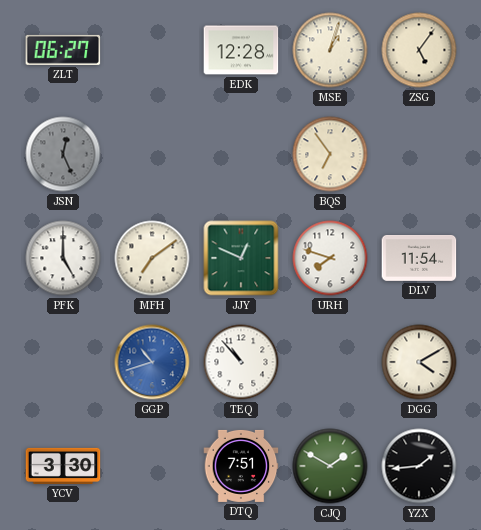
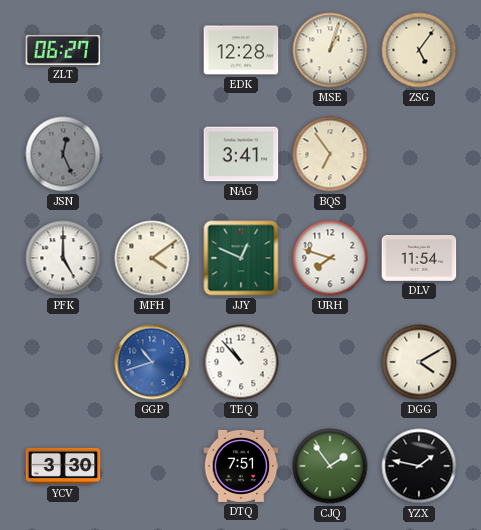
NAG: none -> 3:41 (241, 154)
MFH: 7:09 -> 4:09 (152, 258)
CJQ: 1:50 -> 1:54 (330, 466)
YZX: 1:44 -> 1:47 (419, 466)
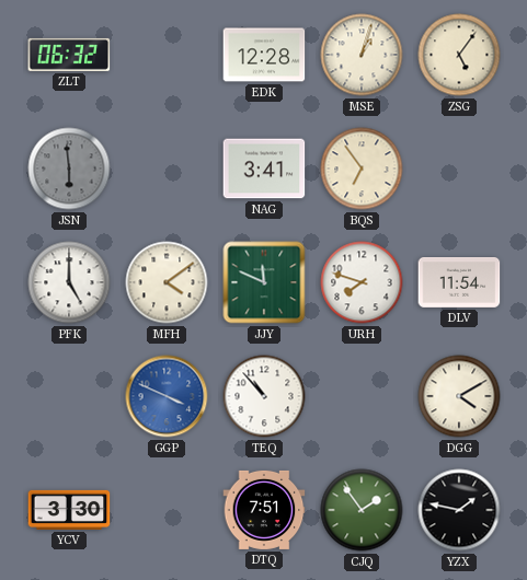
ZLT: 06:27 -> 06:32 (69, 55)
JSN: 12:26 -> 5:59 (69, 169)
JJY: 12:49 -> 11:49 (264, 282)
GGP: 10:42 -> 3:49 (167, 396)
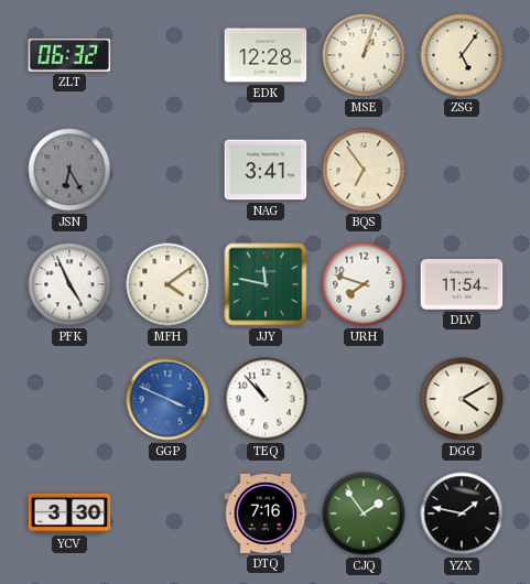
JSN: 5:59 -> 6:25 (69, 170)
PFK: 5:00 -> 4:56 (69, 284)
JJY: 11:49 -> 11:47 (266, 284)
DTQ: 7:51 -> 7:16 (266, 513)
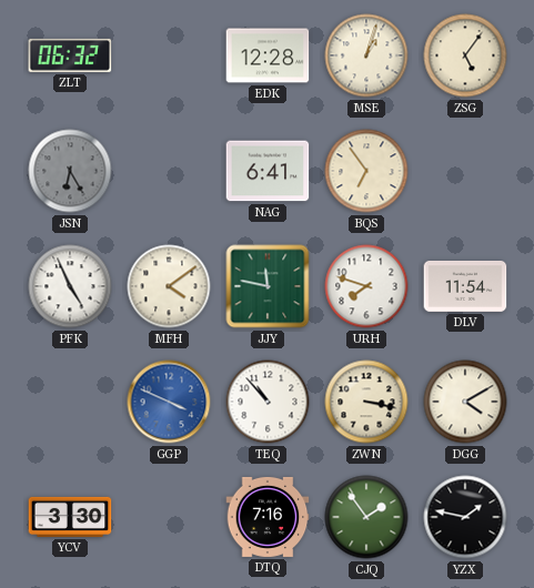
NAG: 3:41 -> 6:41 (268, 171)
ZWN: none -> 3:17 (366, 402)
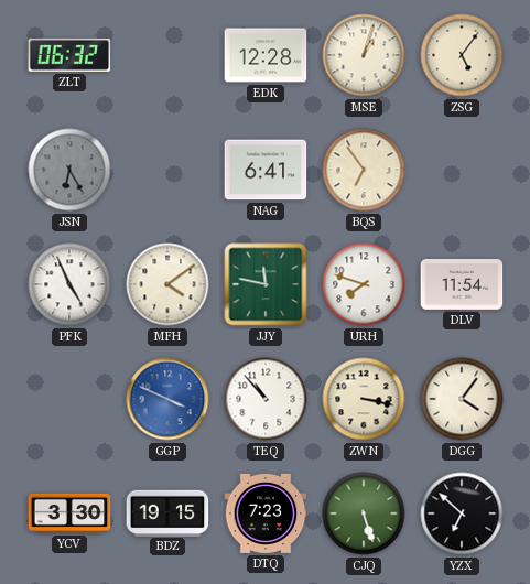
DGG: 4:10 -> 4:06 (462, 399)
BDZ: none -> 19:15 (167, 512)
DTQ: 7:16 -> 7:23 (266, 513)
CJQ: 1:54 -> 5:27 (364, 513)
YZX: 1:47 -> 6:52 (462, 513)
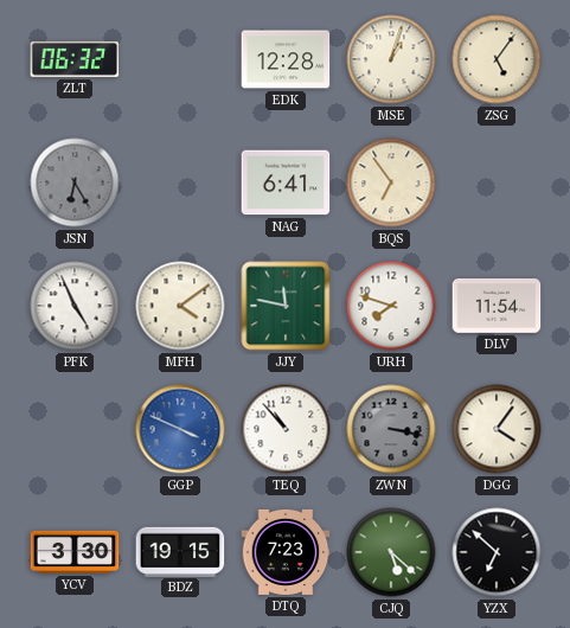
ZWN dial: cream -> grey (391, 429)
CJQ: 5:27 -> 5:22 (391, 552)
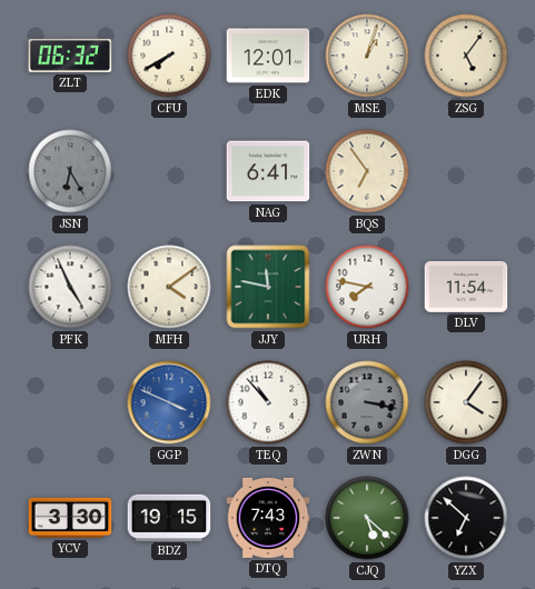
CFU: none -> 7:40 (169, 56)
EDK: 12:28 -> 12:01 (268, 56)
URH: 7:48 -> 7:47 (367, 287)
DTQ: 7:23 -> 7:43 (268, 518)
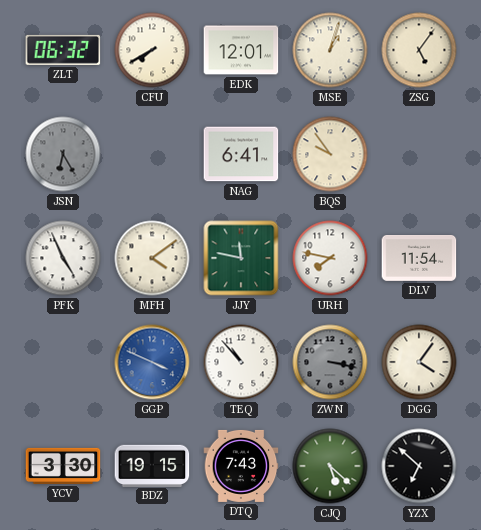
BQS: 6:54 -> 9:54 (330, 154)
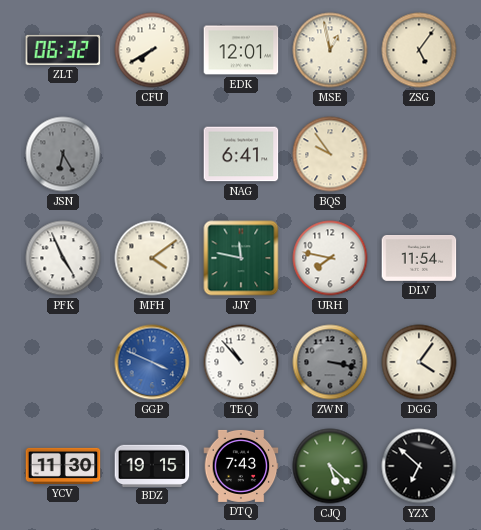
MSE: 1:03 -> 12:58 (330, 50)
YCV: 3:30 -> 11:30 (63, 466)
